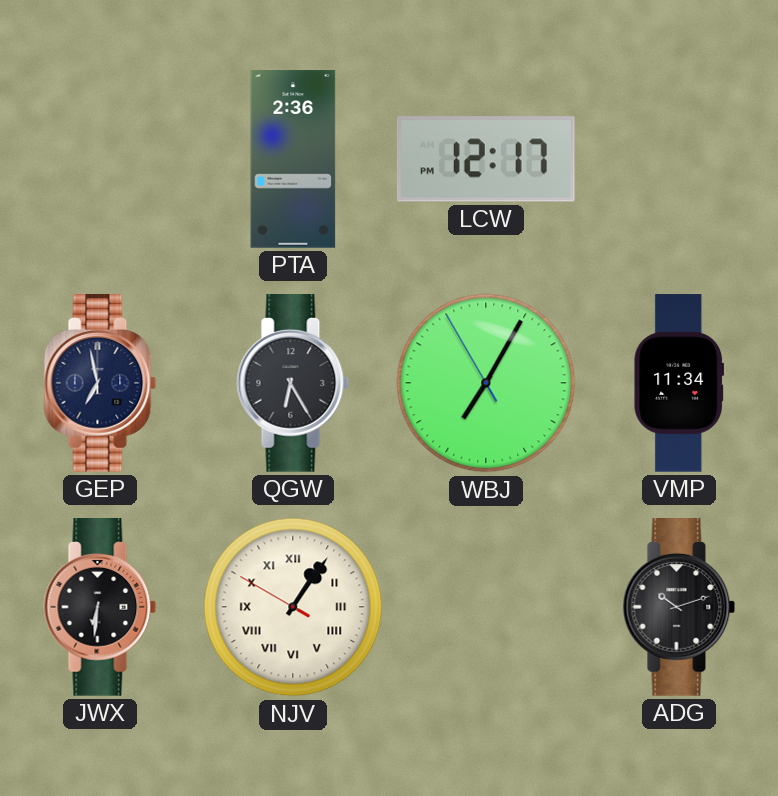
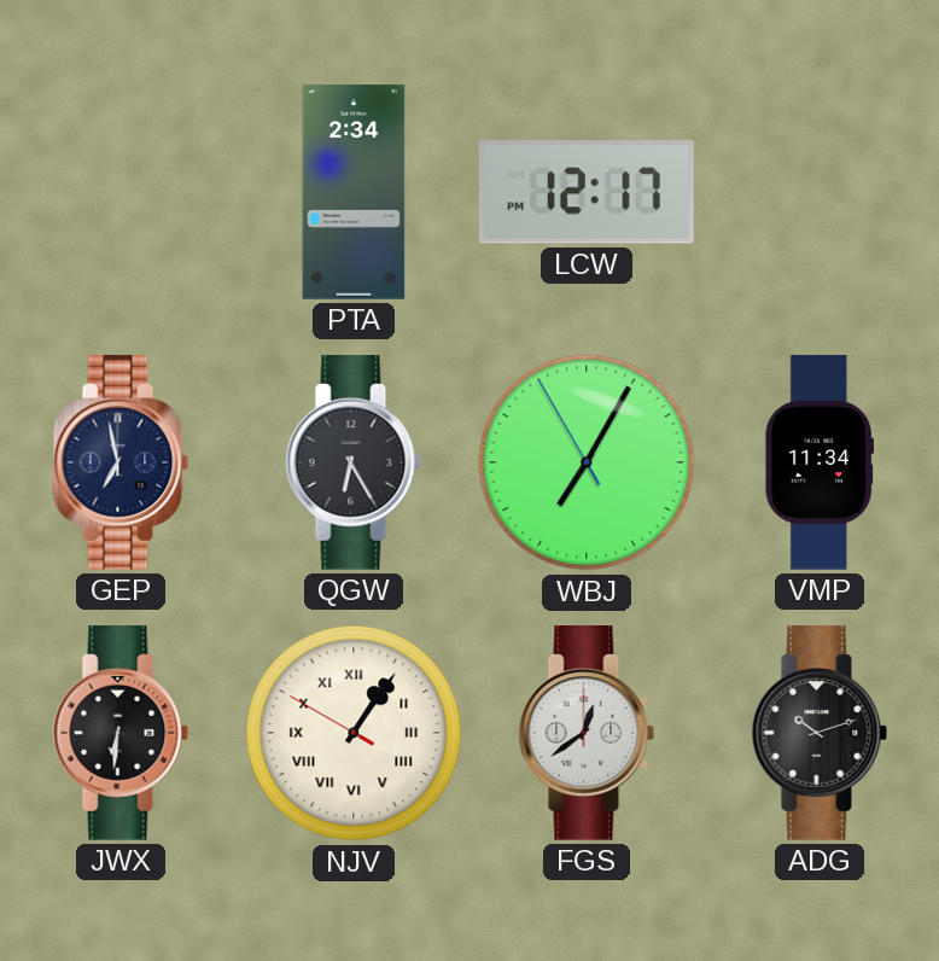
PTA: 2:36 -> 2:34 (354, 192)
FGS: none -> 12:39 (587, 734)
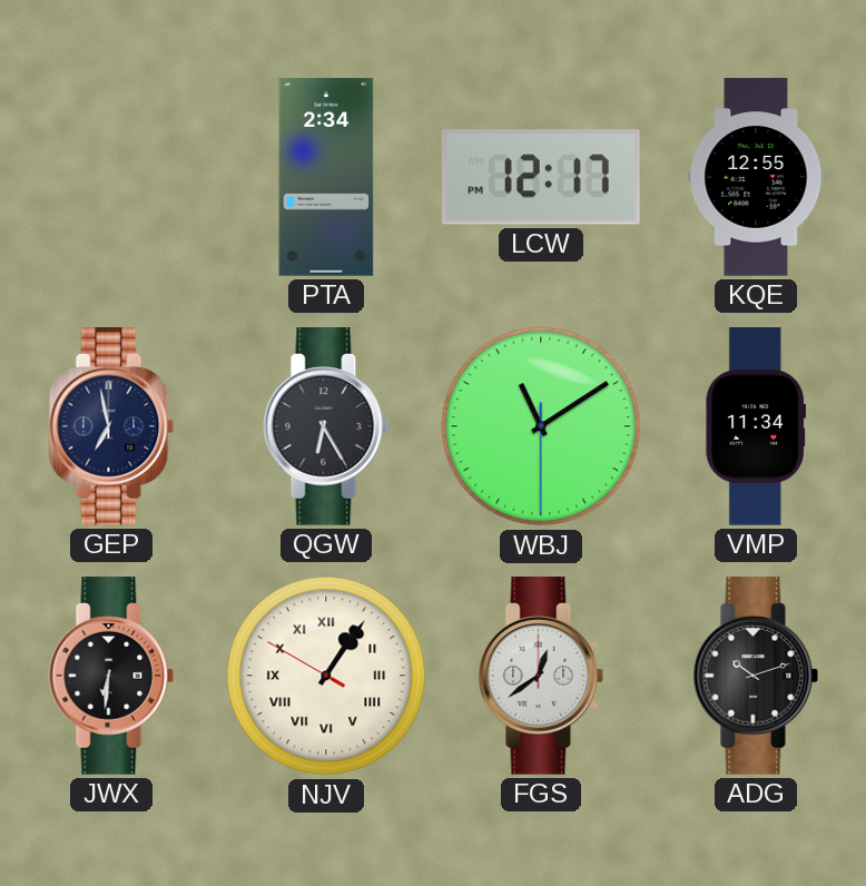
KQE: none -> 12:55 (756, 177)
WBJ: 7:04 -> 11:09 (541, 426)
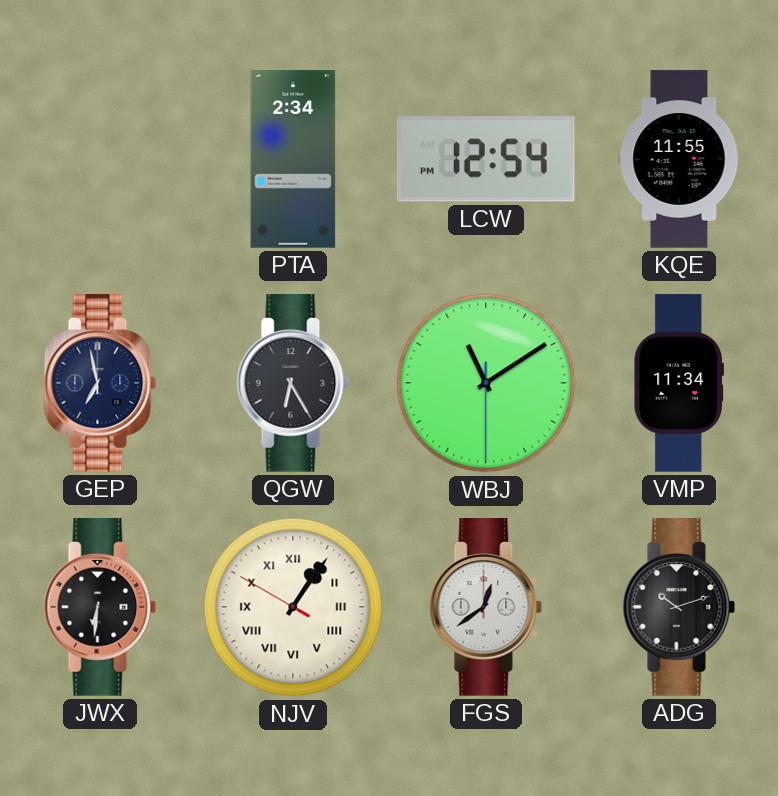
LCW: 12:17 -> 12:54 (486, 159)
KQE: 12:55 -> 11:55 (679, 159)
